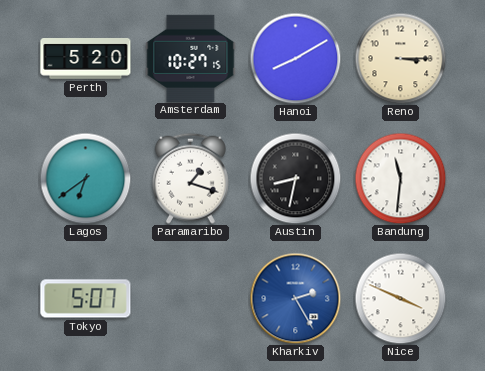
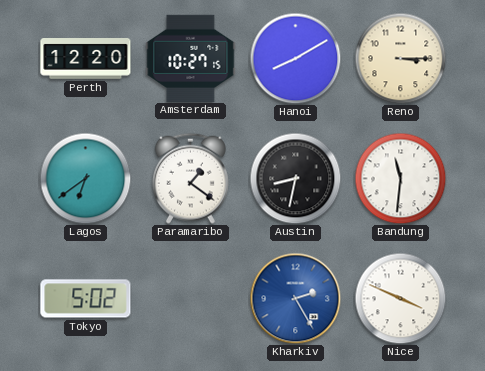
Perth: 5:20 -> 12:20 (86, 59)
Paramaribo: 1:18 -> 1:21 (190, 178)
Tokyo: 5:07 -> 5:02 (86, 299)
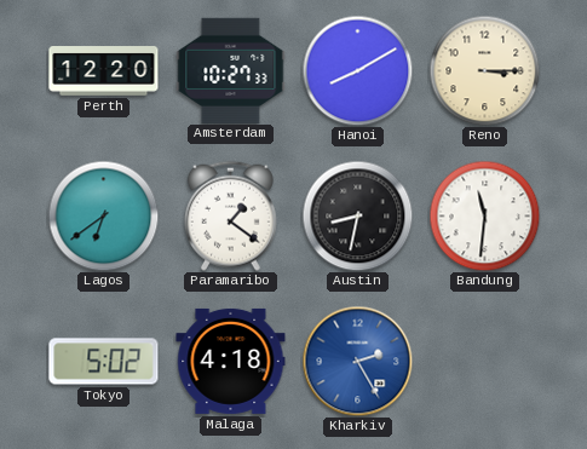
Amsterdam: 10:27:15 -> 10:27:33 (231, 70)
Malaga: none -> 4:18 (231, 361)
Nice: 3:49 -> none (400, 298)
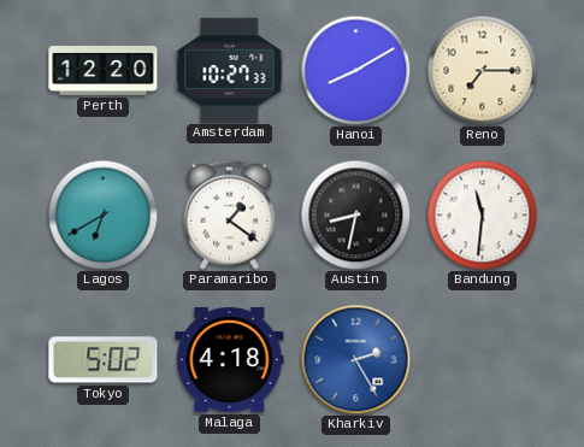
Reno: 3:15 -> 7:15 (482, 70)
Lagos: 6:39 -> 6:40 (102, 214)
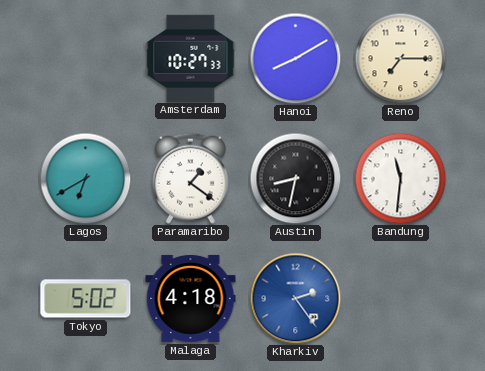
Perth: 12:20 -> none (104, 71)
Kharkiv: 2:25 -> 2:24 (295, 298)
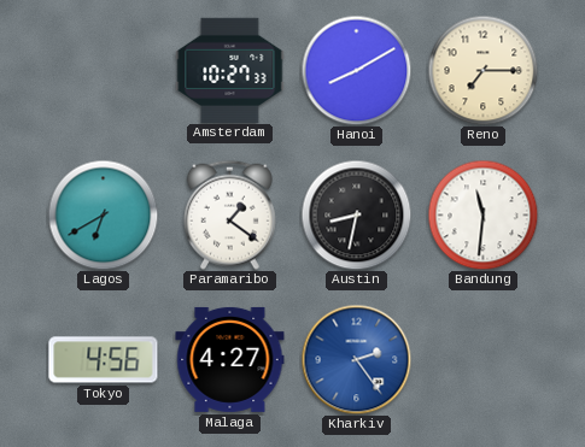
Tokyo: 5:02 -> 4:56 (104, 360)
Malaga: 4:18 -> 4:27 (230, 359)
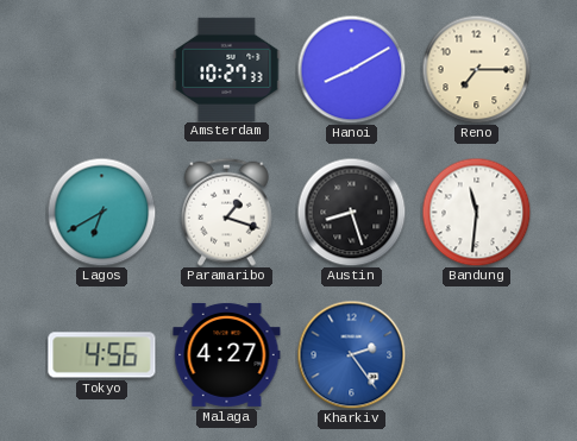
Paramaribo: 1:21 -> 1:18 (226, 212)
Austin: 8:32 -> 8:27 (351, 212)
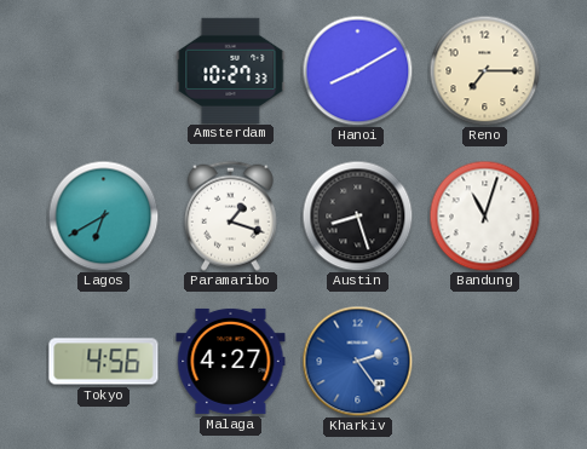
Bandung: 11:31 -> 11:03 (484, 215)
